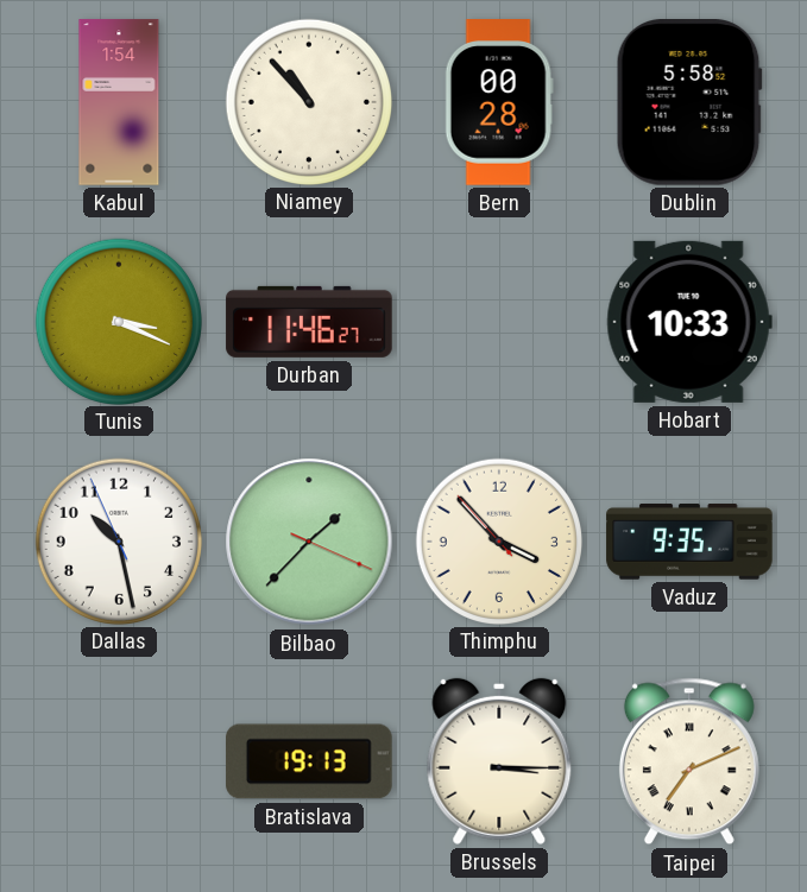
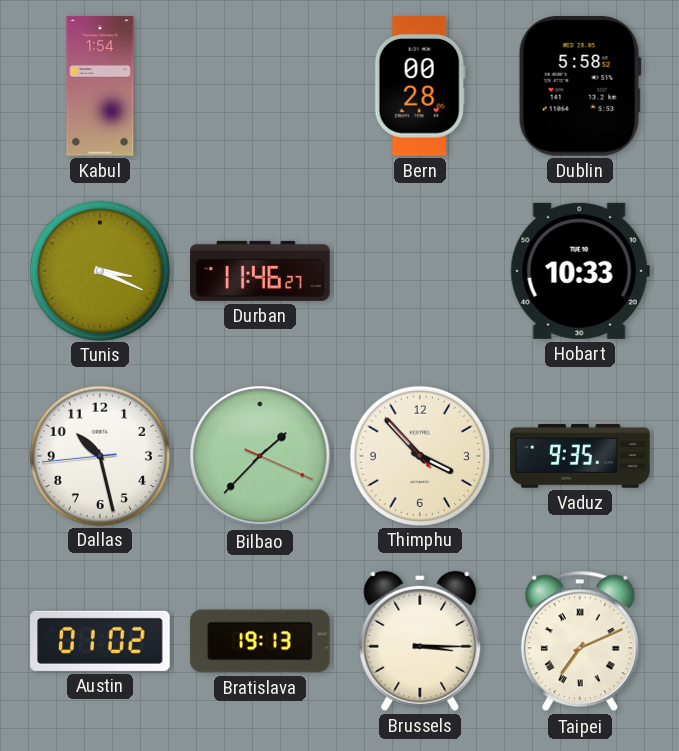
Niamey: 10:53 -> none (308, 101)
Dallas: 10:27:56 -> 10:27:44 (99, 455)
Austin: none -> 01:02 (100, 641)
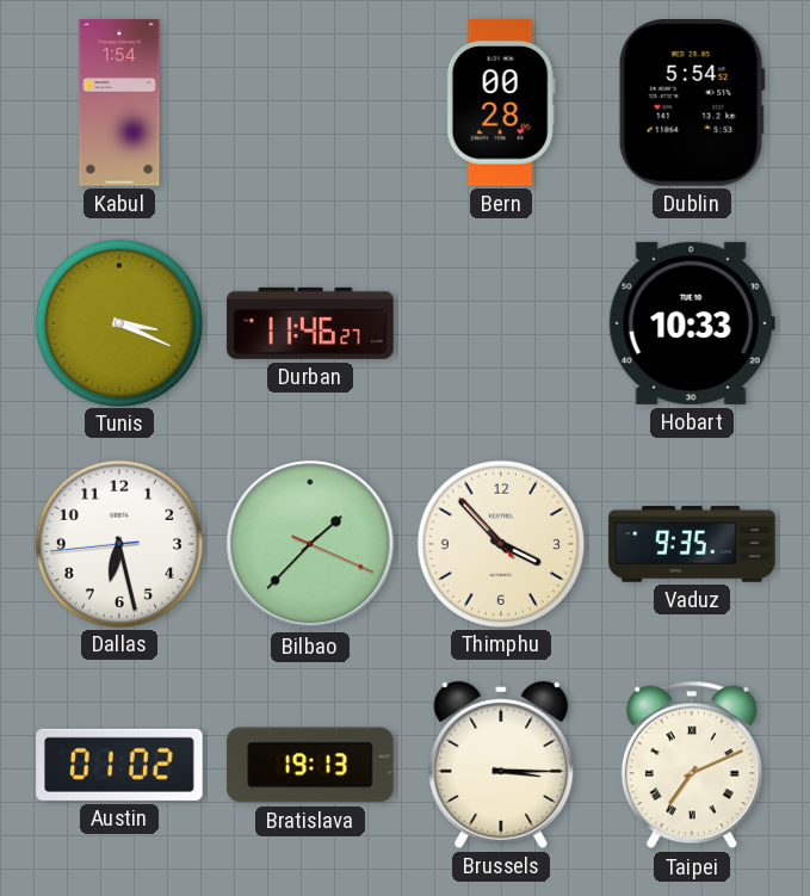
Dublin: 5:58 -> 5:54 (692, 104)
Dallas: 10:27 -> 6:27 (118, 543)
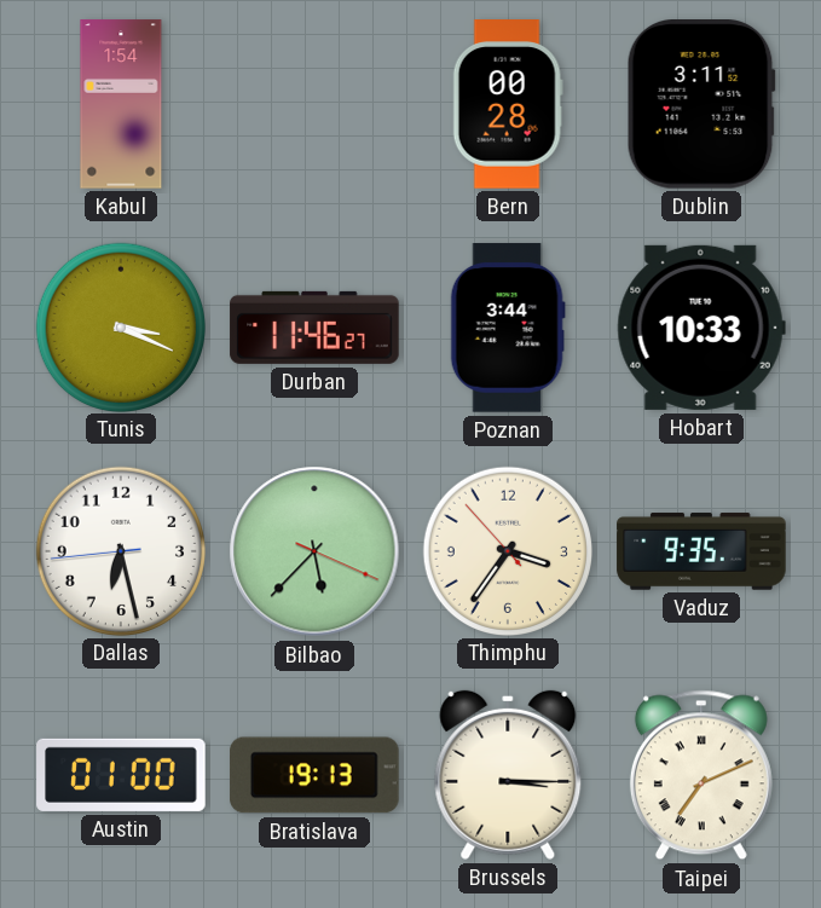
Dublin: 5:54 -> 3:11 (701, 105)
Poznan: none -> 3:44 (508, 328)
Bilbao: 1:37 -> 5:37 (314, 551)
Thimphu: 3:52 -> 3:35 (507, 550)
Austin: 01:02 -> 01:00 (121, 775)
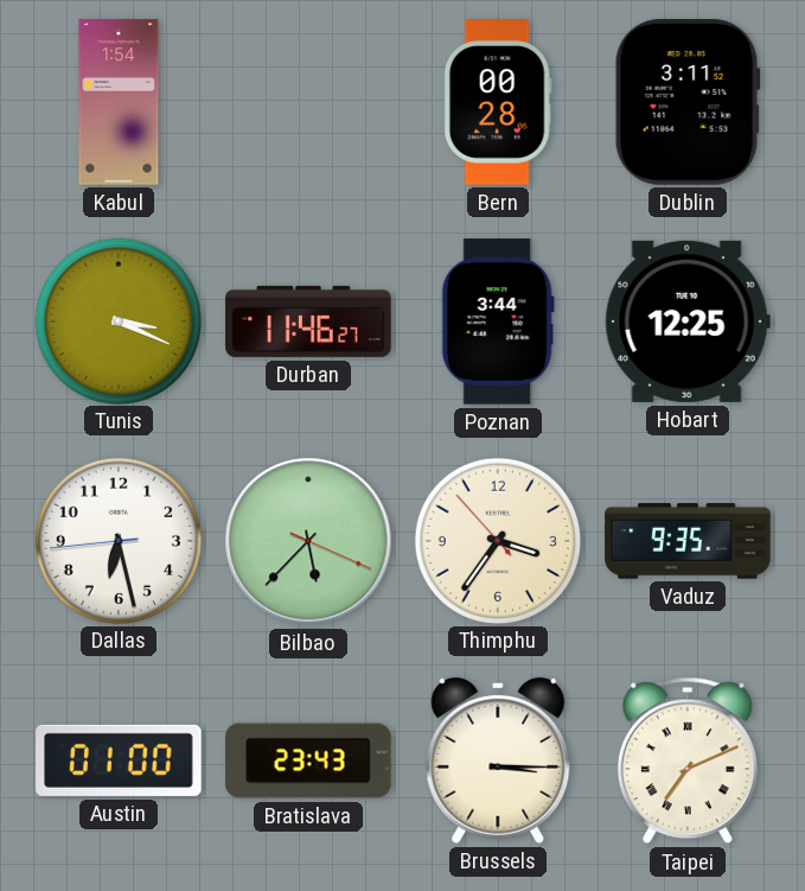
Hobart: 10:33 -> 12:25 (688, 322)
Bratislava: 19:13 -> 23:43 (308, 760)
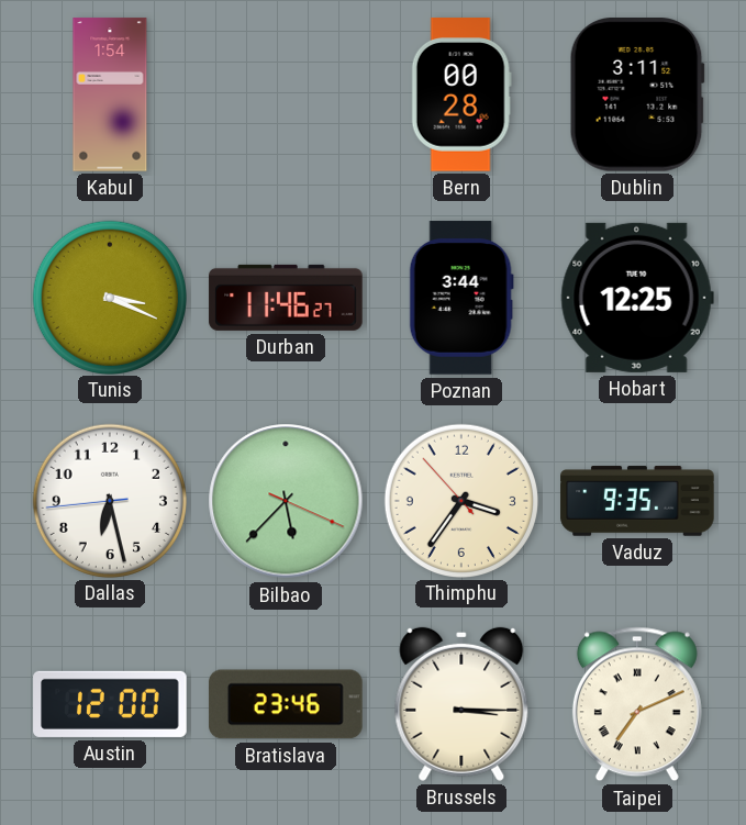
Austin: 01:00 -> 12:00 (110, 704)
Bratislava: 23:43 -> 23:46 (286, 704)
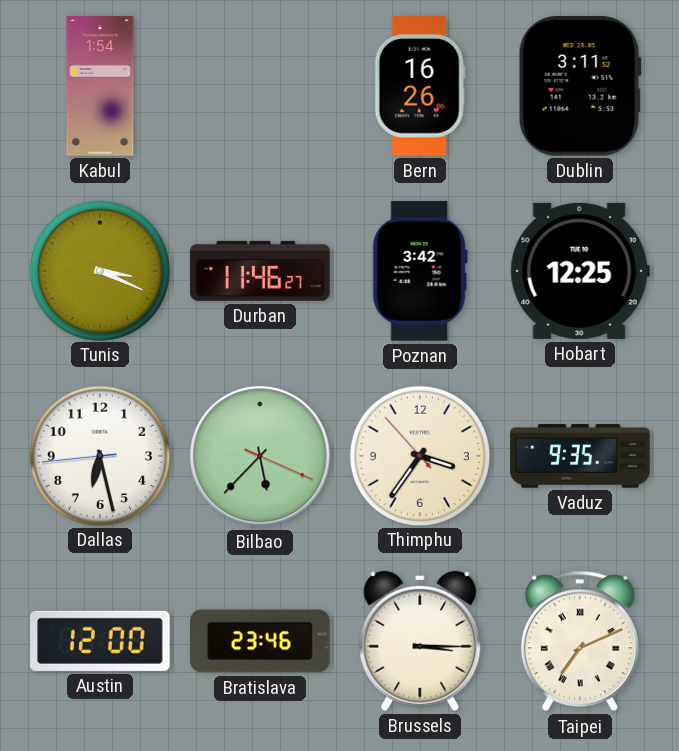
Bern: 00:28 -> 16:26 (420, 86)
Poznan: 3:44 -> 3:42 (420, 271)
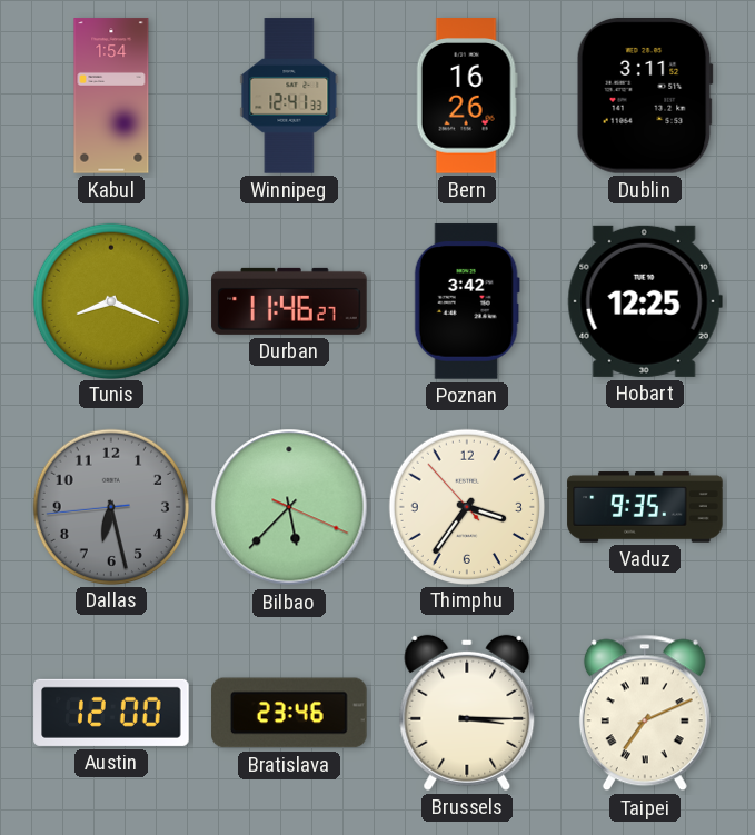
Winnipeg: none -> 12:41 (289, 96)
Tunis: 3:19 -> 8:19 (110, 300)
Dallas dial: white -> grey (110, 506)
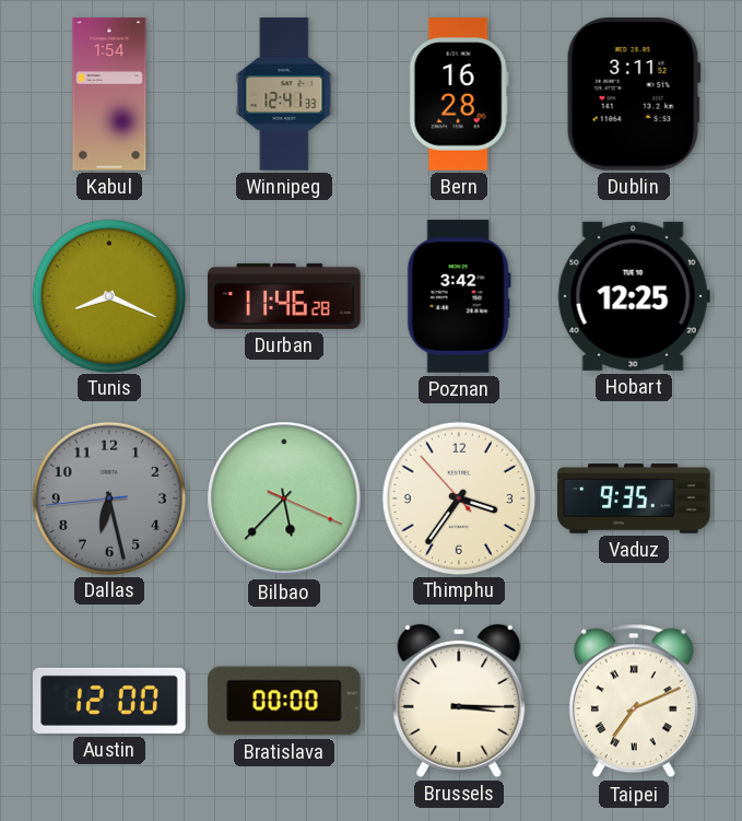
Bern: 16:26 -> 16:28 (459, 94)
Durban: 11:46:27 -> 11:46:28 (284, 296)
Bratislava: 23:46 -> 00:00 (284, 701)
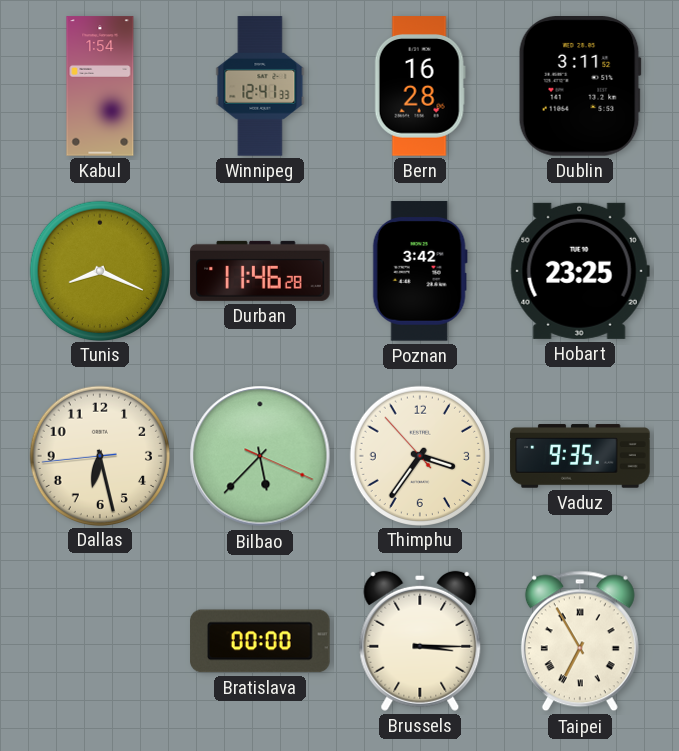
Hobart: 12:25 -> 23:25 (580, 271)
Dallas dial: grey -> cream (99, 455)
Austin: 12:00 -> none (109, 701)
Taipei: 7:11 -> 6:55 (580, 641)
